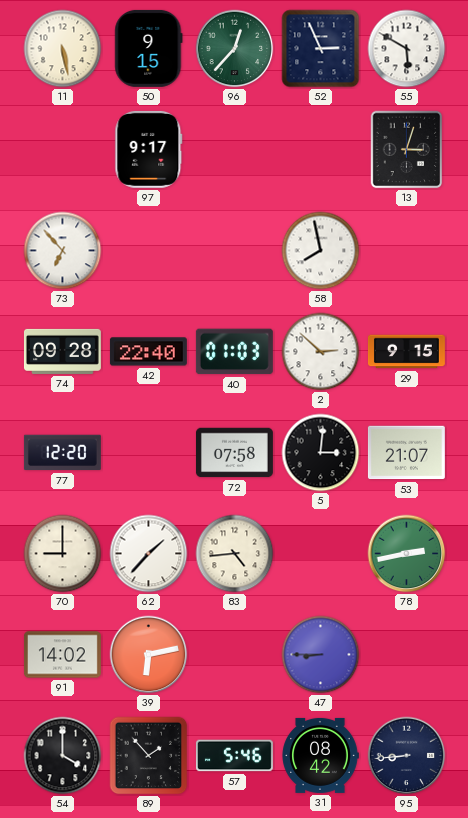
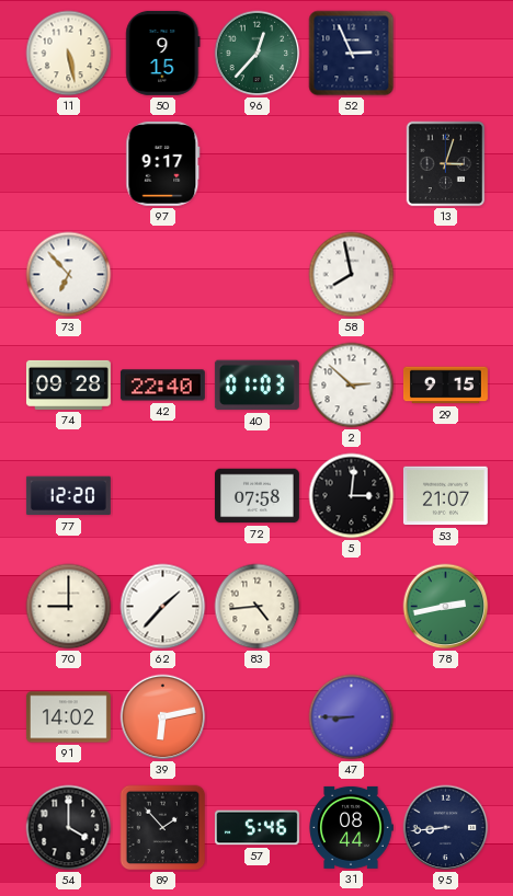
55: 5:50 -> none (407, 49)
31: 08:42 -> 08:44 (351, 827)
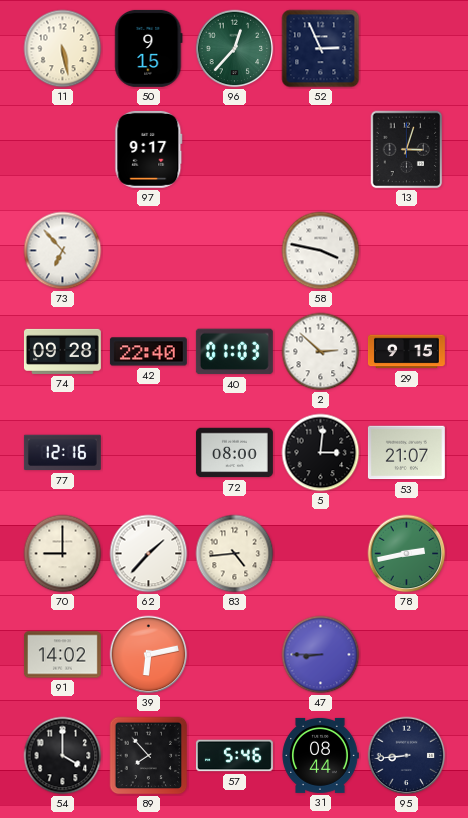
58: 7:58 -> 3:47 (321, 251)
77: 12:20 -> 12:16 (62, 453)
72: 07:58 -> 08:00 (234, 453)
89: 1:53 -> 7:53 (149, 756)
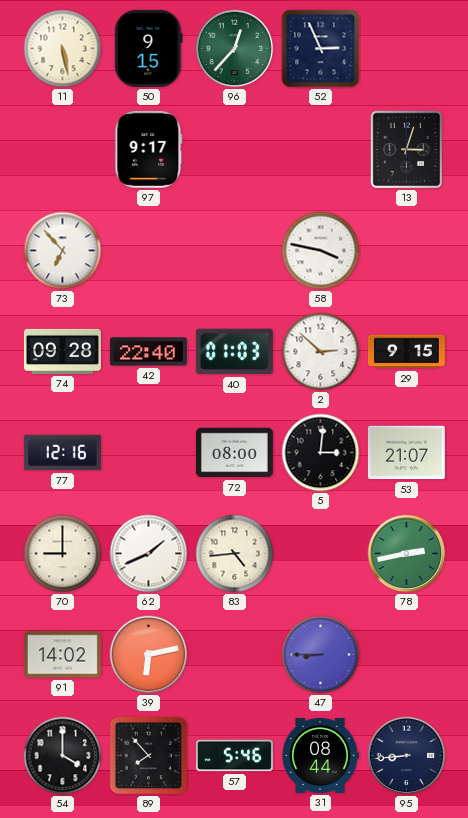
62: 1:37 -> 1:41 (149, 554)
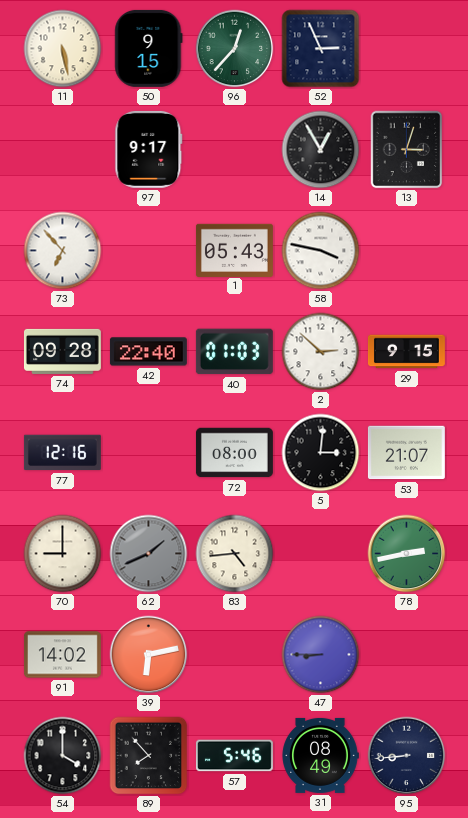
14: none -> 12:55 (321, 150)
1: none -> 05:43 (234, 250)
62 dial: white -> grey (149, 554)
31: 08:44 -> 08:49 (320, 755)
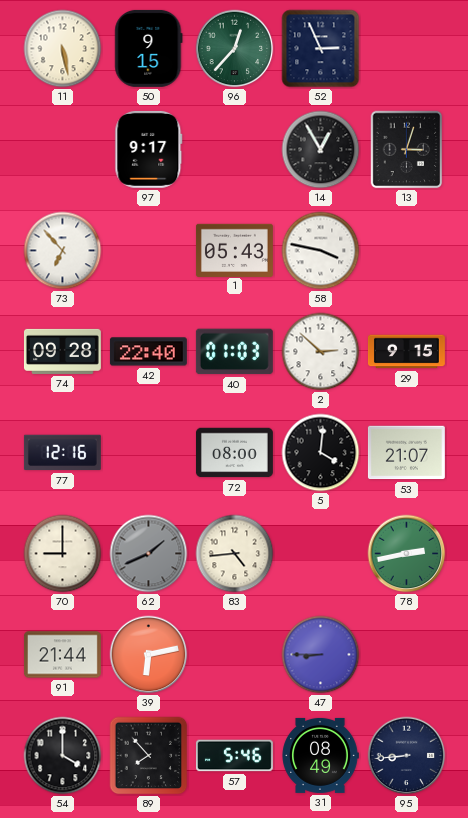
5: 3:01 -> 4:01 (321, 453)
91: 14:02 -> 21:44 (62, 655)
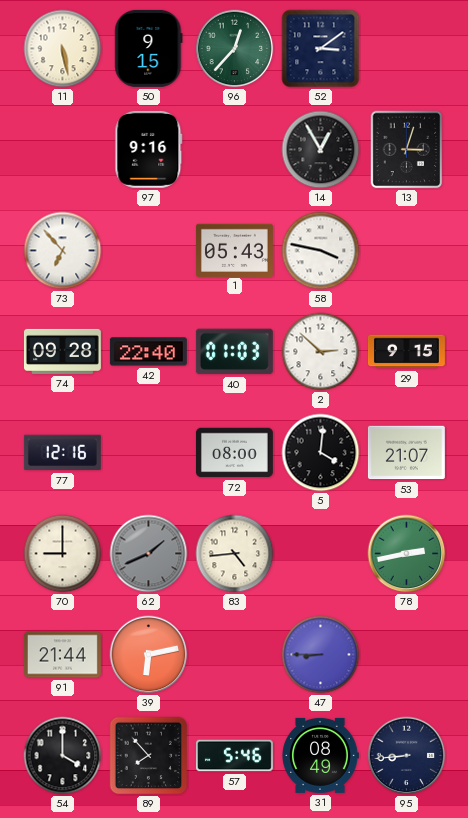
52: 2:56 -> 3:09 (321, 49)
97: 9:17 -> 9:16 (149, 149)
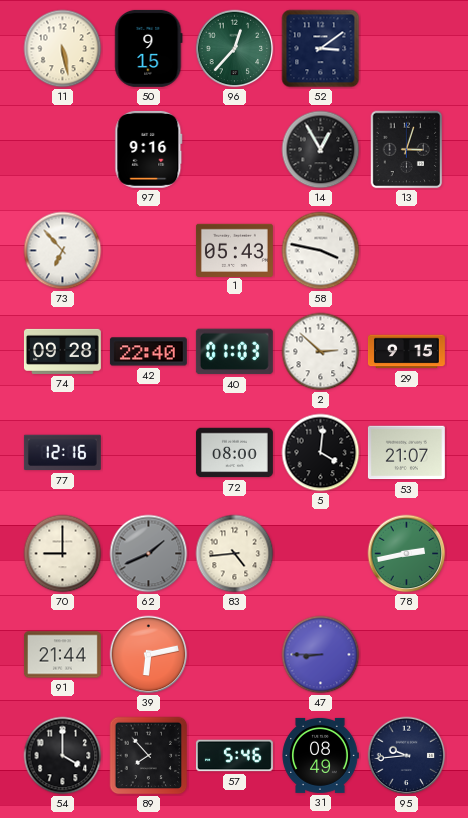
95: 8:44 -> 9:44 (407, 756)
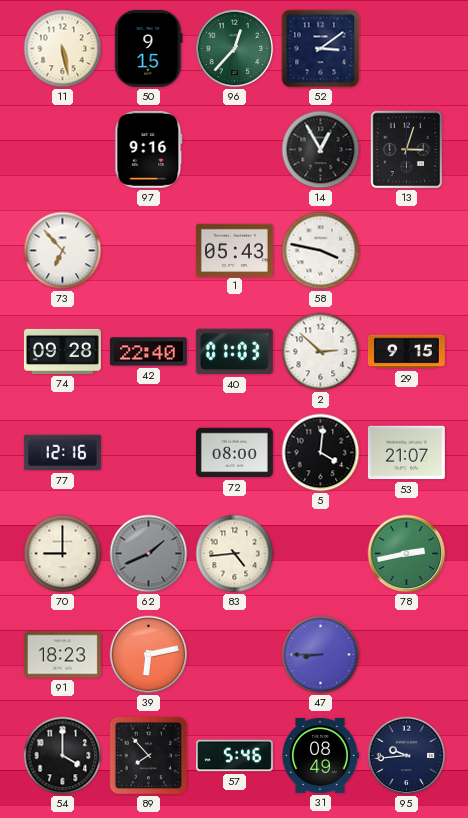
91: 21:44 -> 18:23 (62, 655)
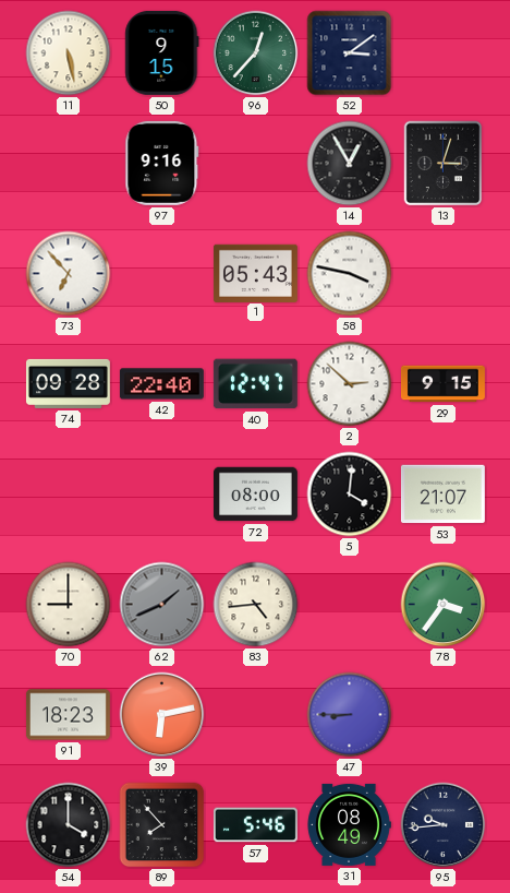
40: 01:03 -> 12:47 (255, 384)
77: 12:16 -> none (62, 453)
78: 2:43 -> 3:36 (444, 605)
